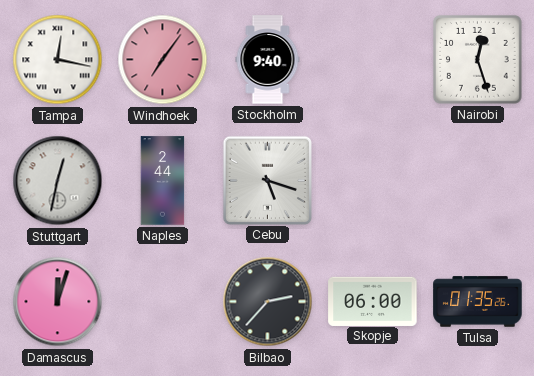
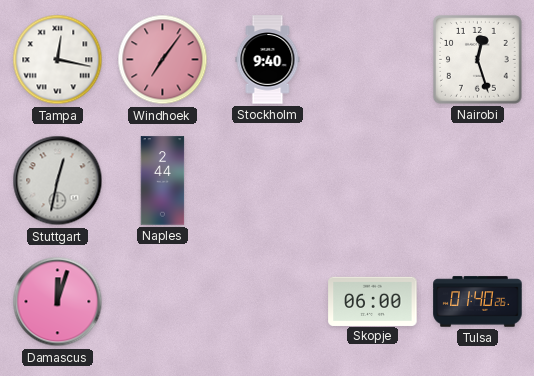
Cebu: 5:18 -> none (267, 180)
Bilbao: 2:37 -> none (268, 302)
Tulsa: 01:35 -> 01:40 (478, 302)
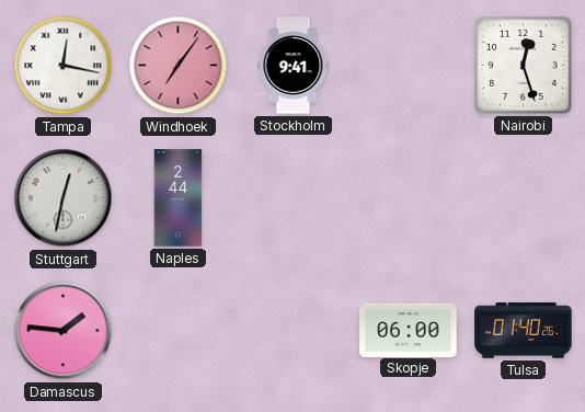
Stockholm: 9:40 -> 9:41 (294, 66)
Damascus: 12:03 -> 1:46 (64, 331)
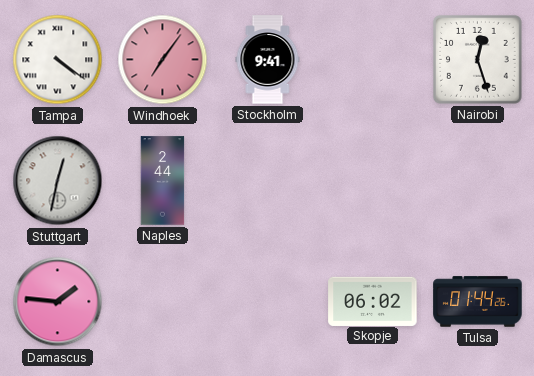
Tampa: 12:17 -> 4:21 (58, 60)
Skopje: 06:00 -> 06:02 (373, 301)
Tulsa: 01:40 -> 01:44 (478, 302)
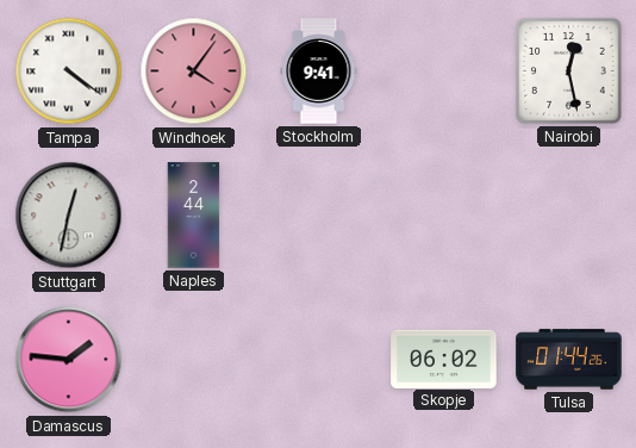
Windhoek: 7:06 -> 4:06 (194, 71)
Nairobi: 12:27 -> 12:28 (568, 71)
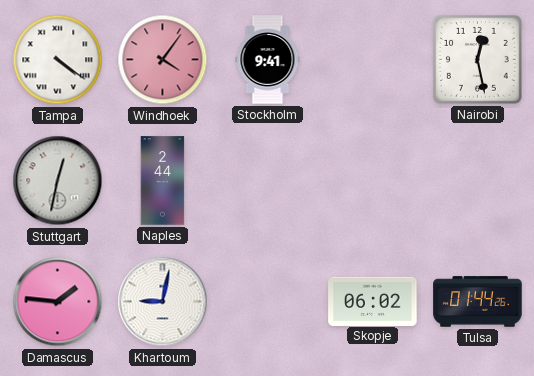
Khartoum: none -> 9:02 (163, 302)
